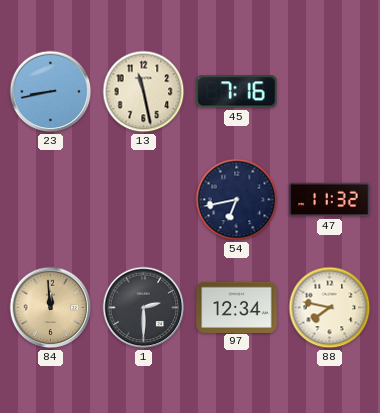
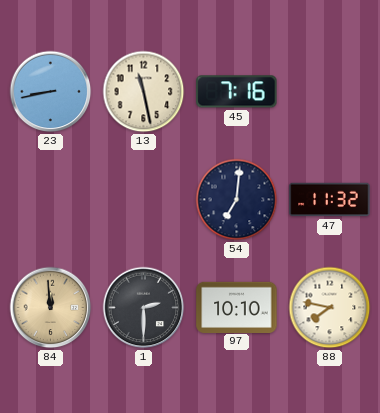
54: 6:43 -> 7:01 (237, 200)
97: 12:34 -> 10:10 (237, 307)
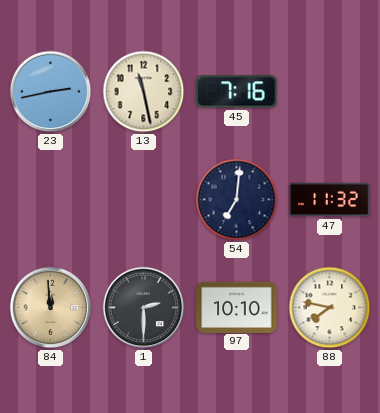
23: 8:43 -> 2:43 (51, 92)
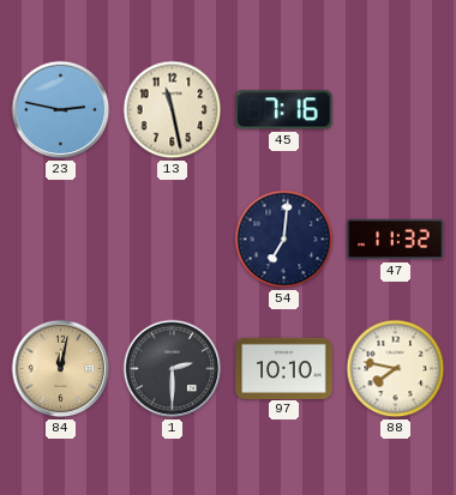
23: 2:43 -> 2:47 (61, 110)
84: 11:59 -> 12:02 (61, 369)
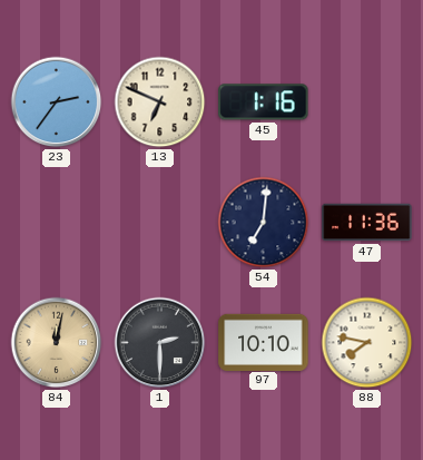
23: 2:47 -> 2:36 (57, 102)
13: 11:28 -> 6:49 (160, 102)
45: 7:16 -> 1:16 (264, 102)
47: 11:32 -> 11:36 (367, 223)
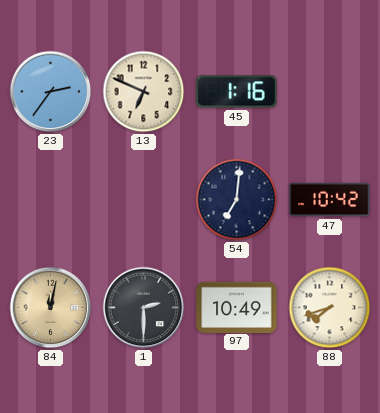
47: 11:36 -> 10:42 (330, 200)
97: 10:10 -> 10:49 (237, 307)
88: 7:47 -> 7:42 (330, 308)
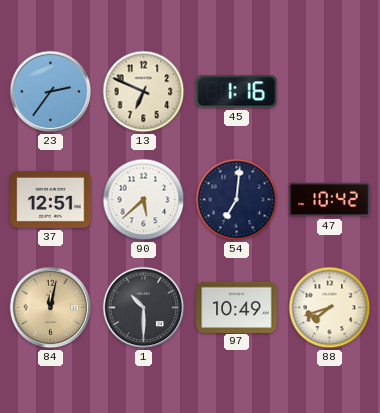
37: none -> 12:51 (51, 199)
90: none -> 5:38 (144, 200)
1: 2:30 -> 10:30 (144, 308)
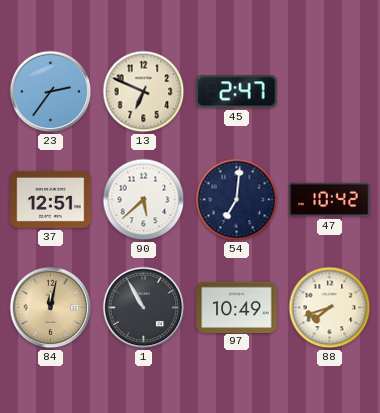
45: 1:16 -> 2:47 (237, 92)
1: 10:30 -> 10:55 (144, 308)
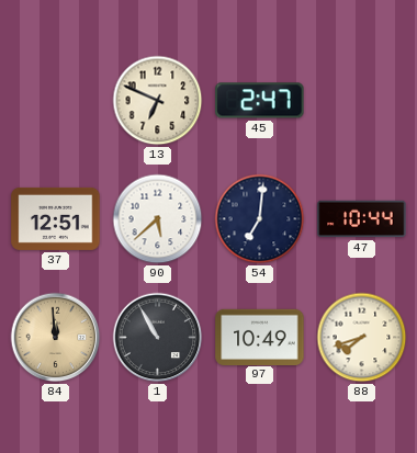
23: 2:36 -> none (51, 92)
47: 10:42 -> 10:44 (362, 219)
84: 12:02 -> 11:59 (56, 338)
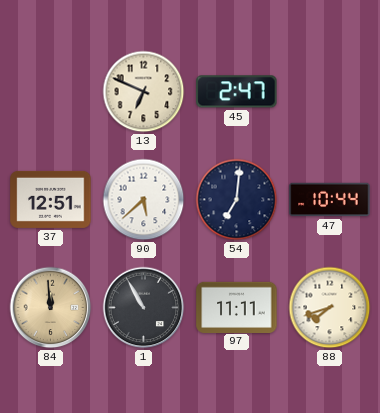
97: 10:49 -> 11:11 (237, 307)
